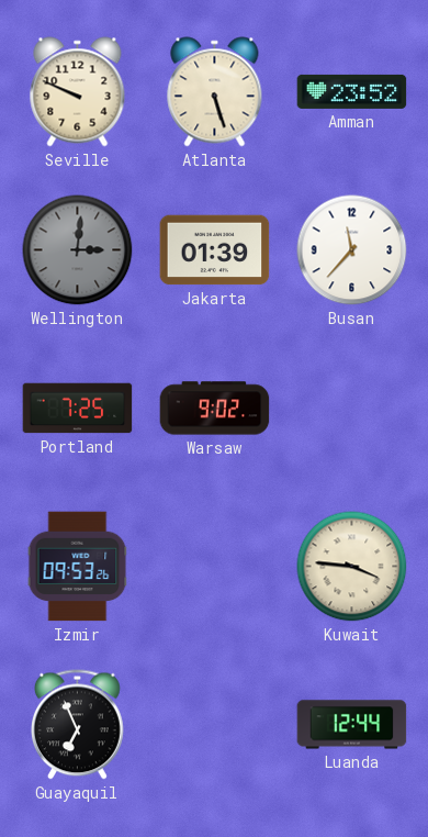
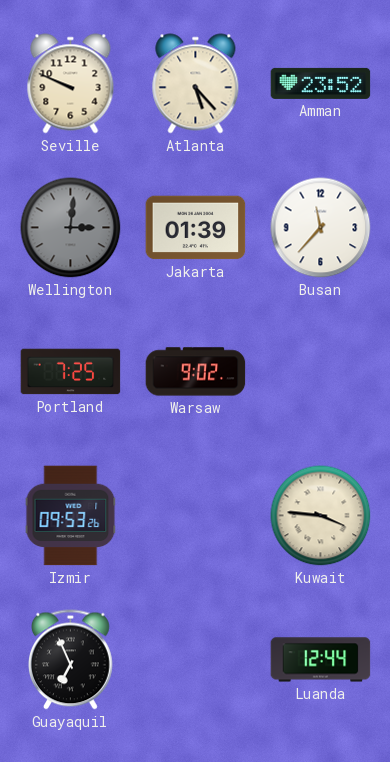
Atlanta: 5:27 -> 5:23 (196, 84)
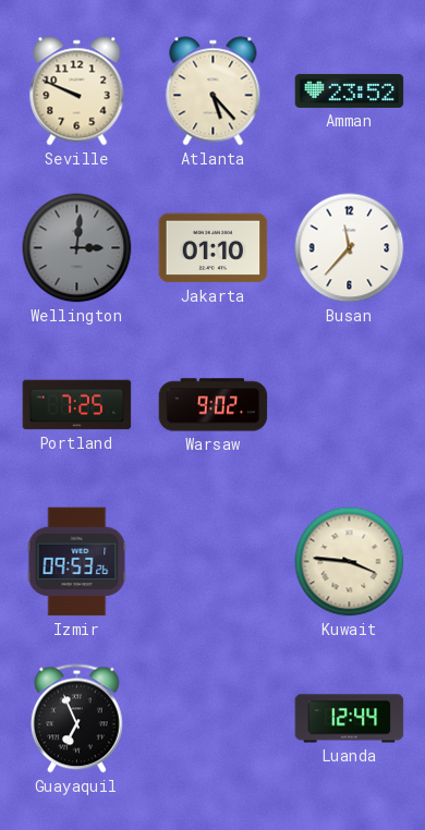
Jakarta: 01:39 -> 01:10 (214, 248)
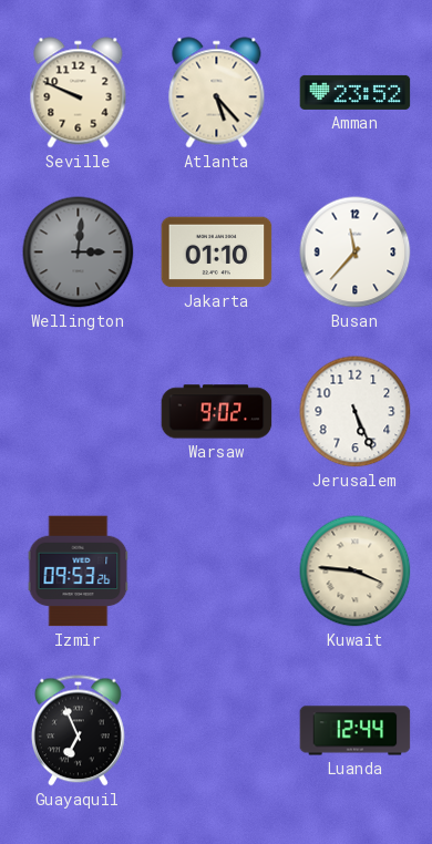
Portland: 7:25 -> none (77, 405)
Jerusalem: none -> 5:26 (356, 412)
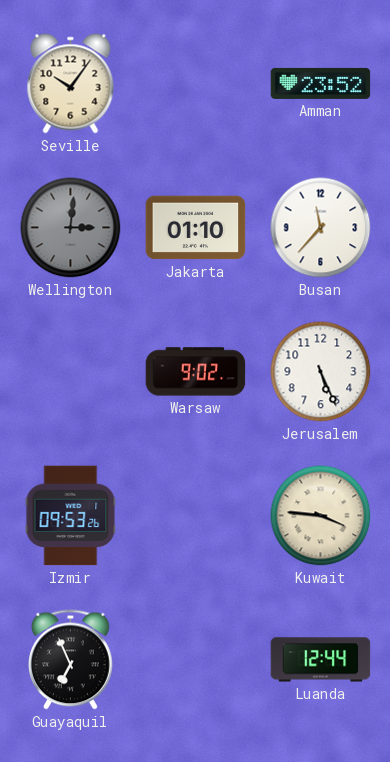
Seville: 9:49 -> 10:06 (71, 84)
Atlanta: 5:23 -> none (217, 93)
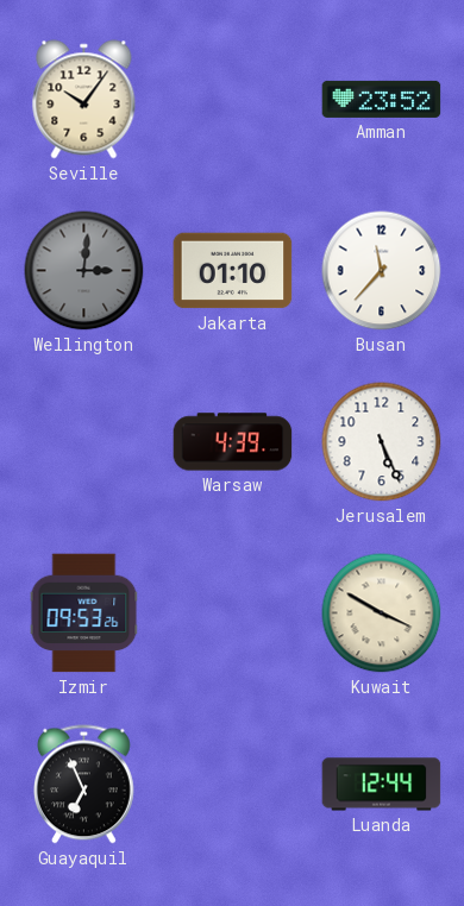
Warsaw: 9:02 -> 4:39 (233, 442)
Kuwait: 3:46 -> 3:50 (382, 614)
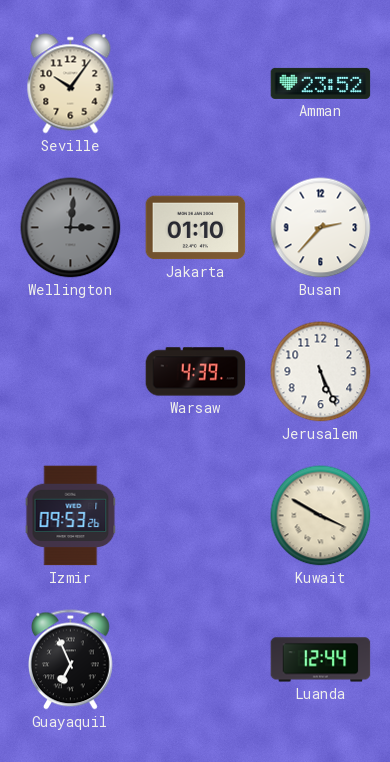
Busan: 11:37 -> 2:37 (321, 228)
